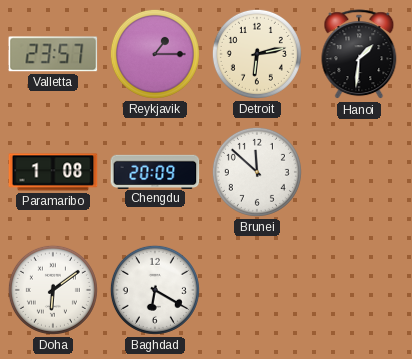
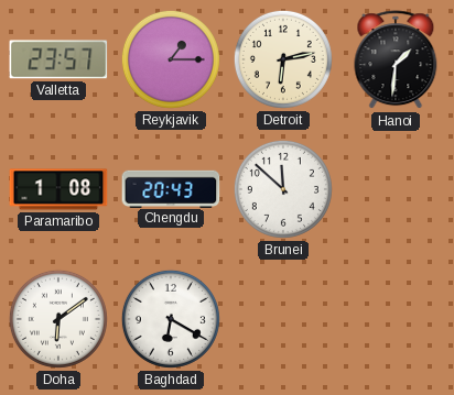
Chengdu: 20:09 -> 20:43 (171, 188)
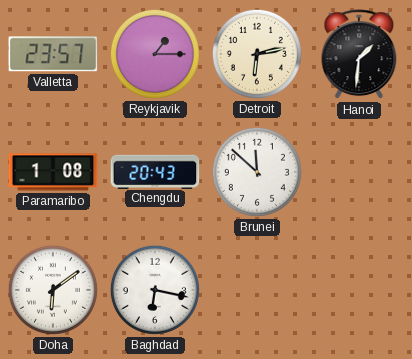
Baghdad: 6:20 -> 6:17 (155, 290)
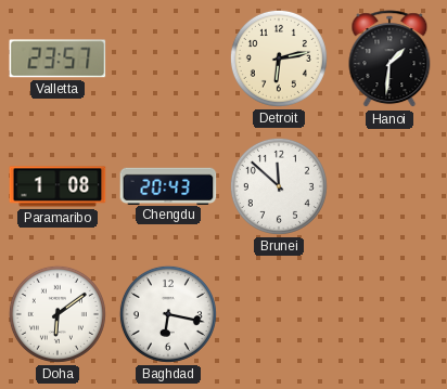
Reykjavik: 1:15 -> none (155, 54)
